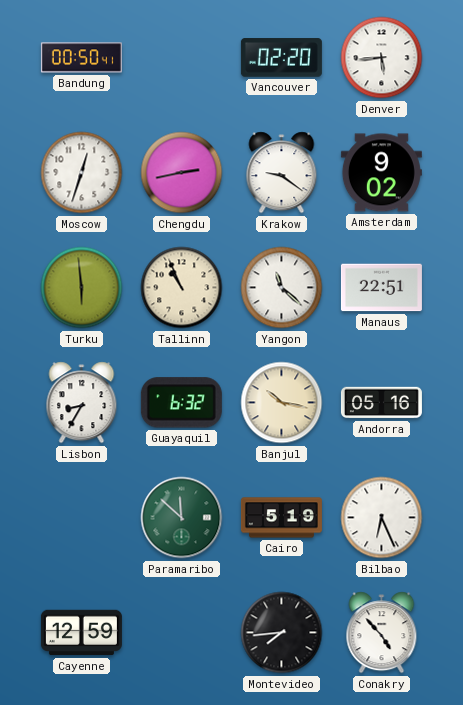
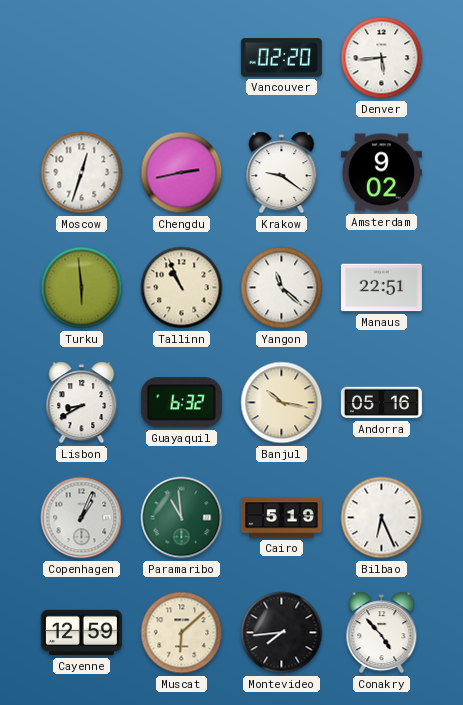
Bandung: 00:50 -> none (81, 58)
Lisbon: 8:35 -> 8:40 (82, 403)
Copenhagen: none -> 1:04 (82, 518)
Paramaribo: 11:52 -> 10:59 (182, 518)
Muscat: none -> 6:08 (182, 633)
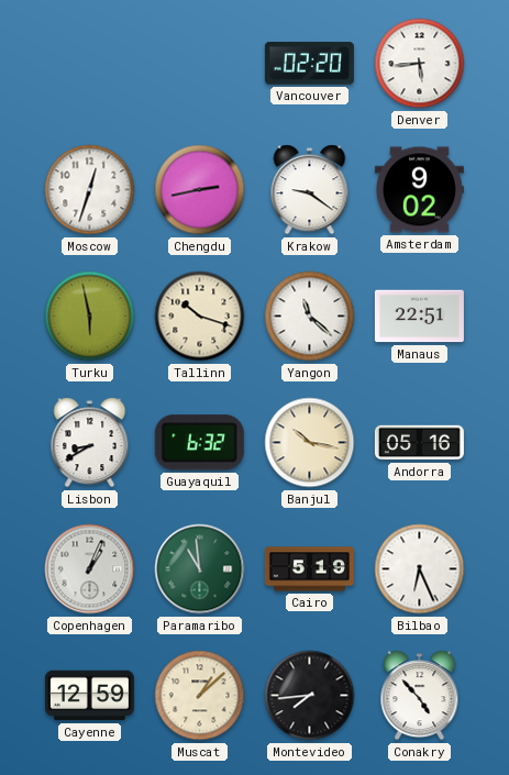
Turku: 5:59 -> 5:58 (90, 317)
Tallinn: 10:56 -> 10:18 (200, 317)
Muscat: 6:08 -> 1:08 (200, 696)
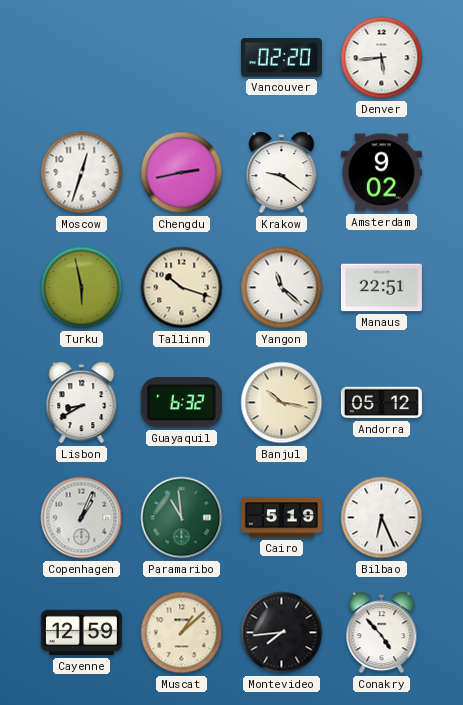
Andorra: 05:16 -> 05:12 (381, 403)
